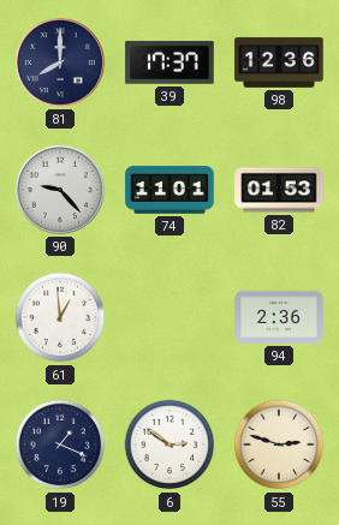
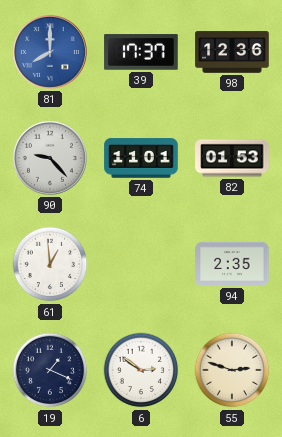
81 dial: navy -> blue (50, 52)
94: 2:36 -> 2:35 (232, 264)
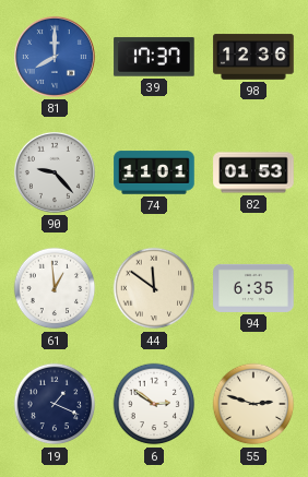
44: none -> 11:51 (154, 288)
94: 2:35 -> 6:35 (253, 288)
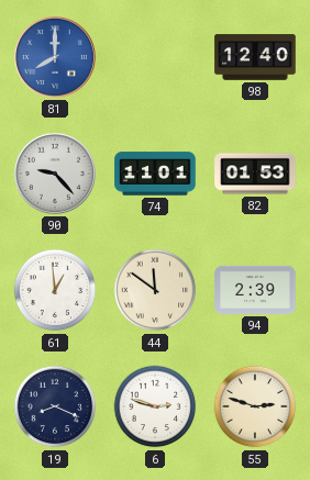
39: 17:37 -> none (154, 57)
98: 12:36 -> 12:40 (255, 57)
94: 6:35 -> 2:39 (255, 290)
19: 1:19 -> 8:19 (55, 406)
6: 2:51 -> 2:48 (155, 406)
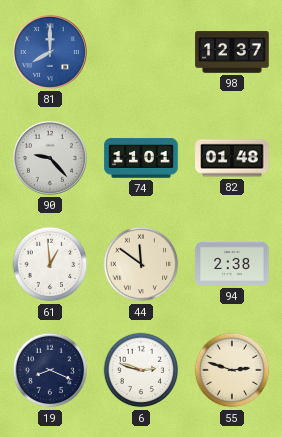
98: 12:40 -> 12:37 (232, 52)
82: 01:53 -> 01:48 (232, 158)
94: 2:39 -> 2:38 (232, 264)
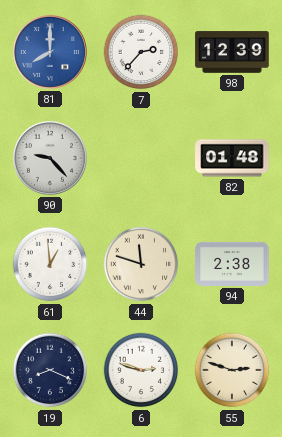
7: none -> 2:37 (141, 52)
98: 12:37 -> 12:39 (232, 52)
74: 11:01 -> none (141, 158)
44: 11:51 -> 11:48 (141, 264)
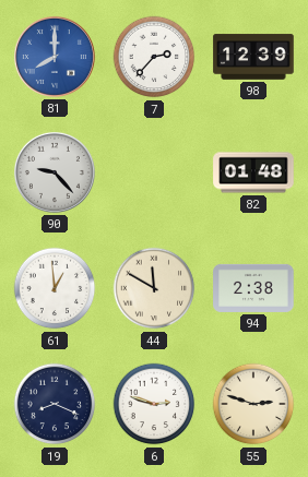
44: 11:48 -> 11:50 (154, 288)
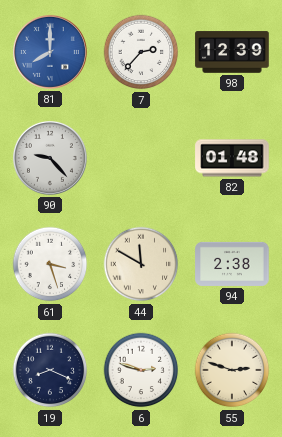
61: 12:59 -> 3:27 (50, 264)
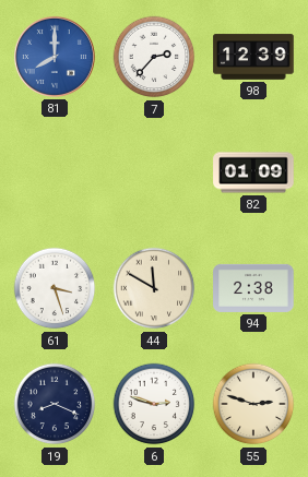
90: 9:23 -> none (50, 158)
82: 01:48 -> 01:09 (253, 172)
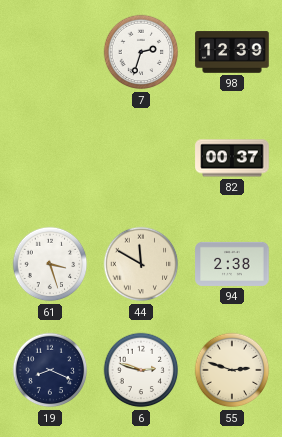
81: 8:00 -> none (55, 57)
7: 2:37 -> 2:33 (141, 52)
82: 01:09 -> 00:37 (232, 158)
